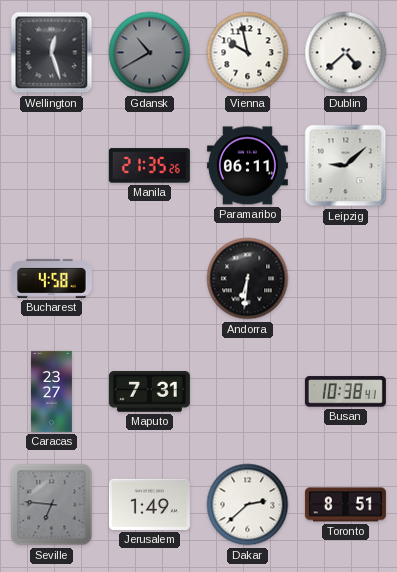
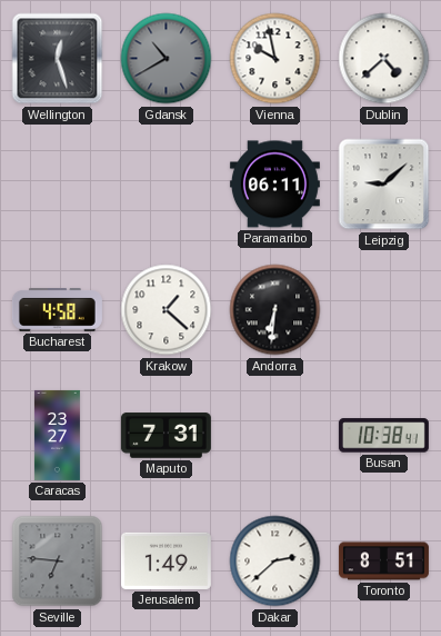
Manila: 21:35 -> none (149, 166)
Krakow: none -> 1:22 (167, 310)
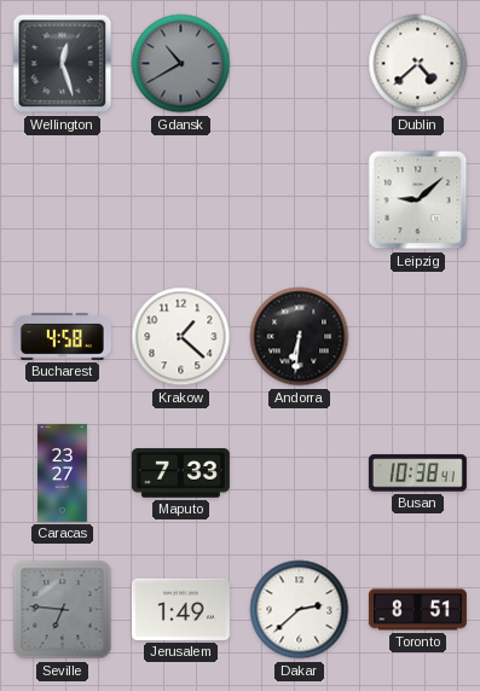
Vienna: 9:58 -> none (275, 59)
Paramaribo: 06:11 -> none (274, 185)
Maputo: 7:31 -> 7:33 (180, 474)
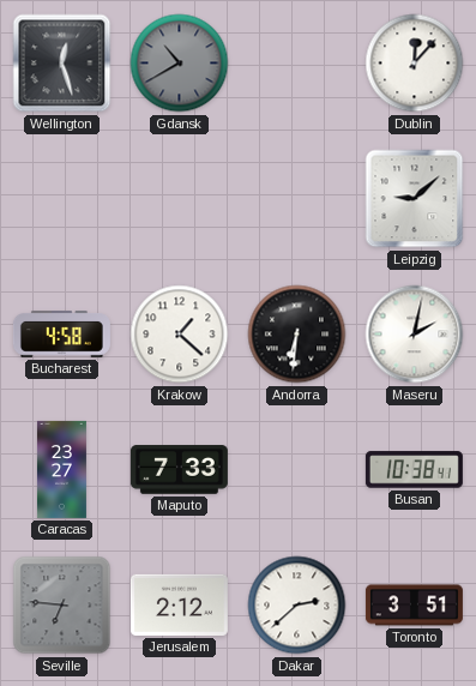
Dublin: 4:38 -> 12:07 (415, 64)
Maseru: none -> 2:02 (415, 335)
Jerusalem: 1:49 -> 2:12 (179, 604)
Toronto: 8:51 -> 3:51 (414, 606)
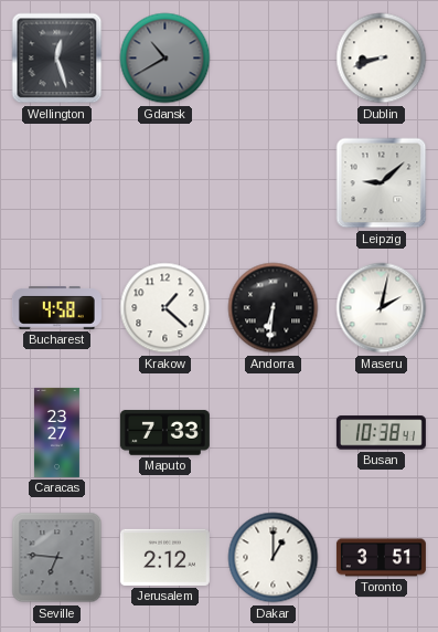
Dublin: 12:07 -> 8:42 (382, 59)
Dakar: 2:38 -> 1:00 (274, 558)
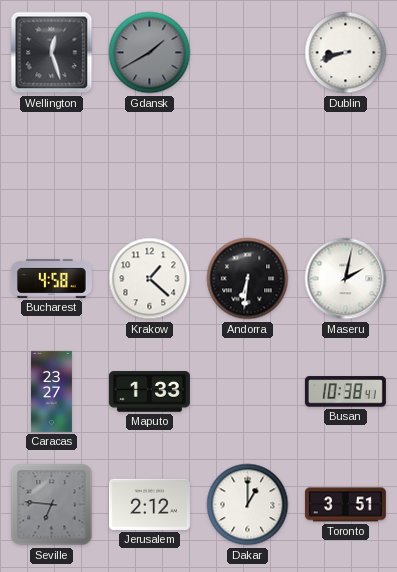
Gdansk: 10:40 -> 1:40 (150, 53)
Leipzig: 9:08 -> none (382, 183)
Maputo: 7:33 -> 1:33 (149, 392)
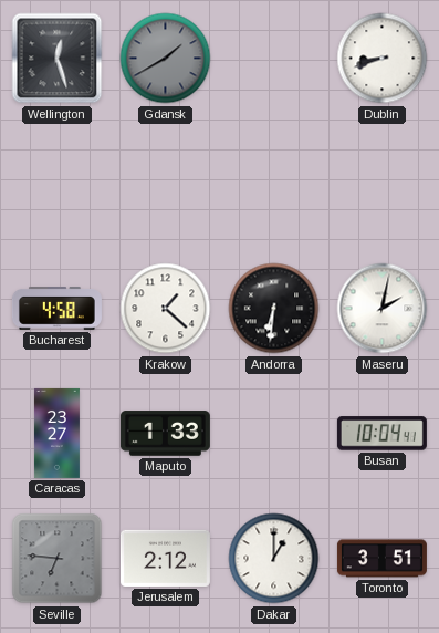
Busan: 10:38 -> 10:04 (381, 434)
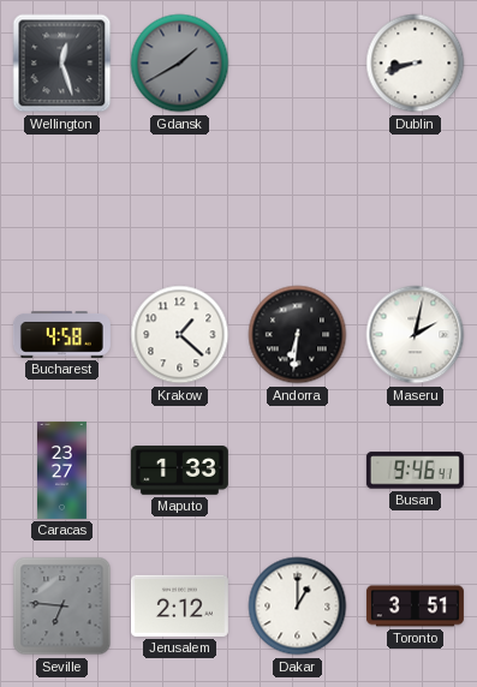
Busan: 10:04 -> 9:46 (415, 471)
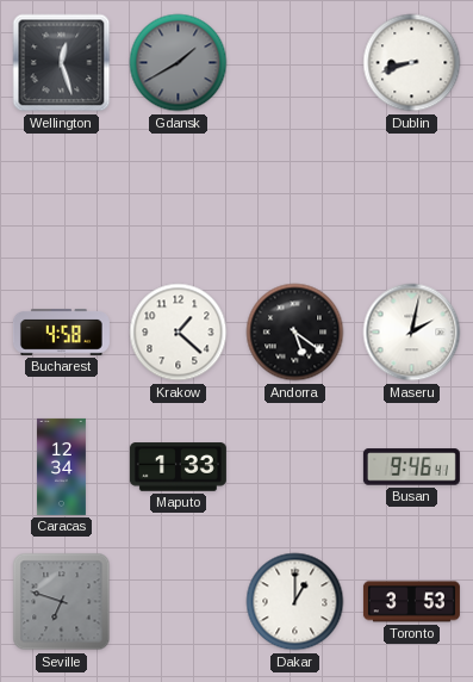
Andorra: 6:31 -> 5:21 (295, 333)
Caracas: 23:27 -> 12:34 (61, 466)
Seville: 6:46 -> 6:48 (62, 602)
Jerusalem: 2:12 -> none (179, 605)
Toronto: 3:51 -> 3:53 (411, 602)
